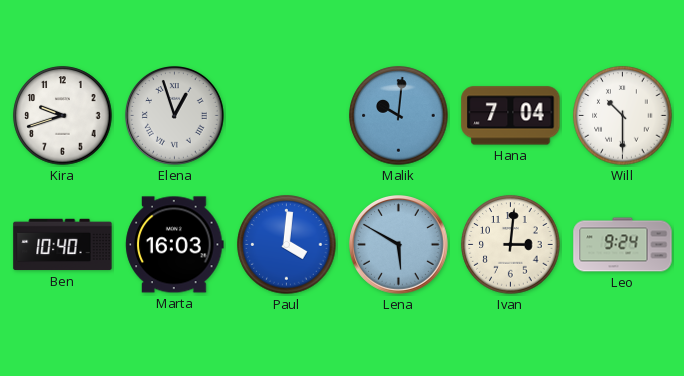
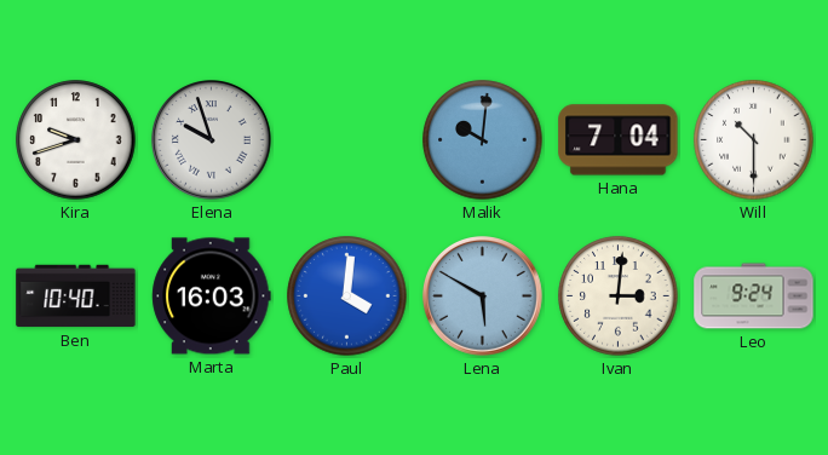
Elena: 12:57 -> 9:57 (212, 140)
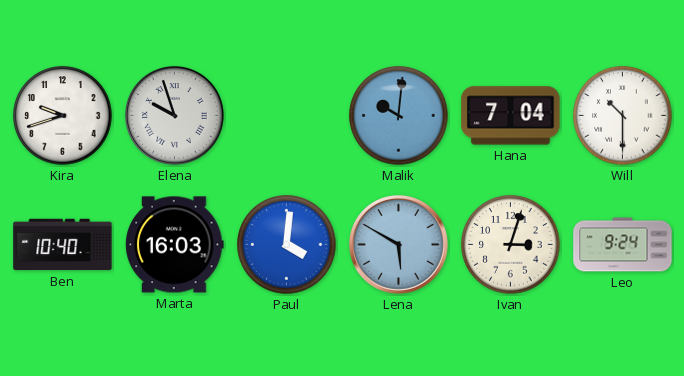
Ivan: 3:01 -> 3:03 (511, 245)
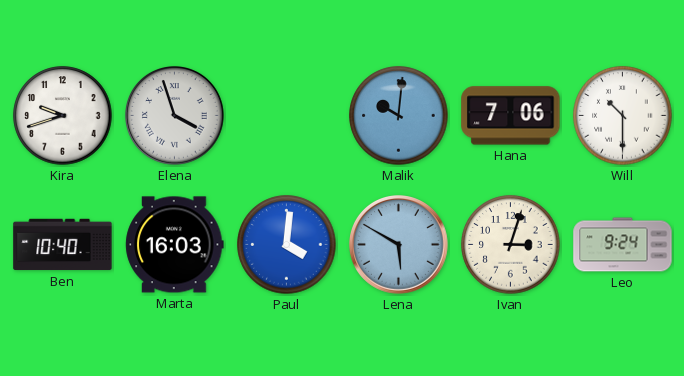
Elena: 9:57 -> 3:57 (175, 116)
Hana: 7:04 -> 7:06 (511, 116)
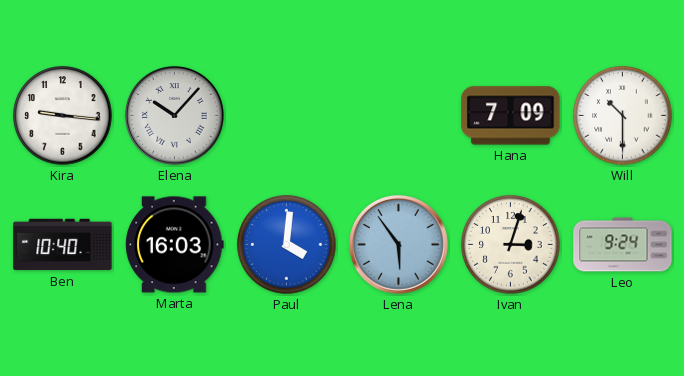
Kira: 9:42 -> 9:16 (63, 116)
Elena: 3:57 -> 10:07 (175, 116)
Malik: 10:01 -> none (399, 116)
Hana: 7:06 -> 7:09 (511, 116)
Lena: 5:50 -> 5:54 (399, 245)
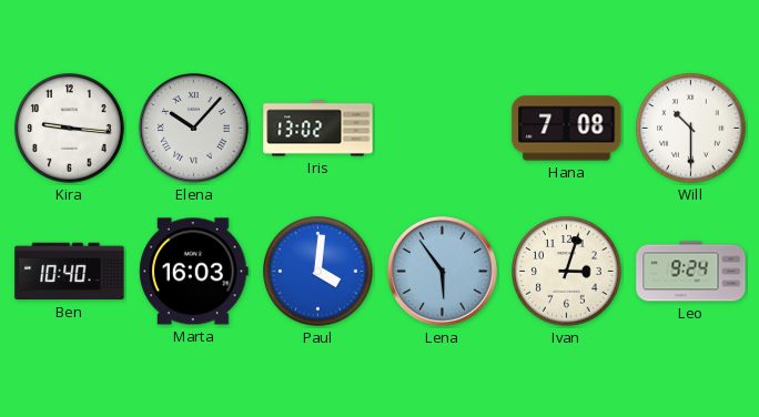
Iris: none -> 13:02 (318, 129)
Hana: 7:09 -> 7:08 (567, 129)
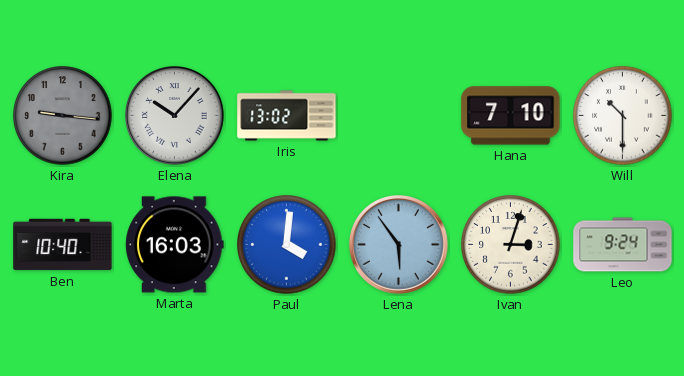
Kira dial: white -> grey (63, 116)
Hana: 7:08 -> 7:10 (511, 116)
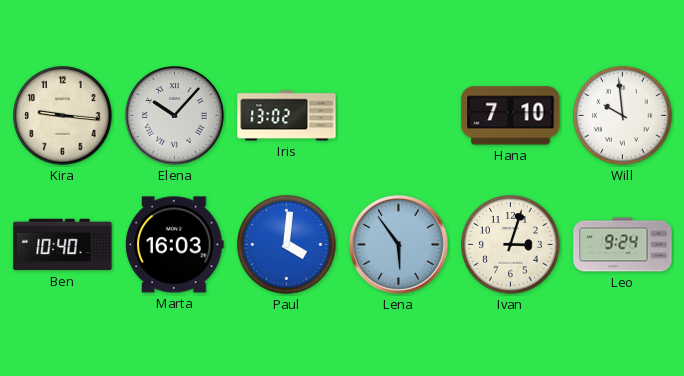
Kira dial: grey -> cream (63, 116)
Will: 10:30 -> 9:59 (623, 116)
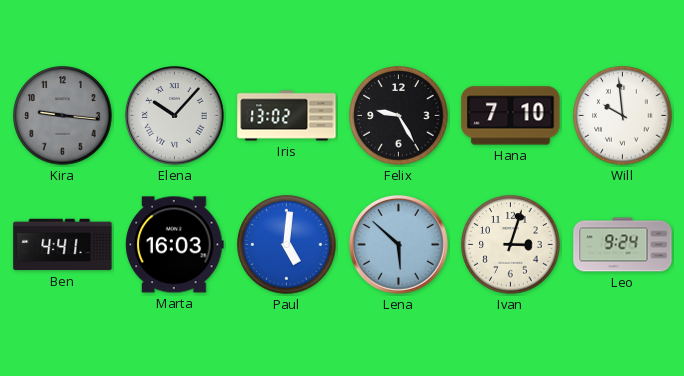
Kira dial: cream -> grey (63, 116)
Felix: none -> 9:25 (399, 116)
Ben: 10:40 -> 4:41 (63, 245)
Paul: 4:01 -> 5:01 (287, 245)
Lena: 5:54 -> 5:52 (399, 245)
